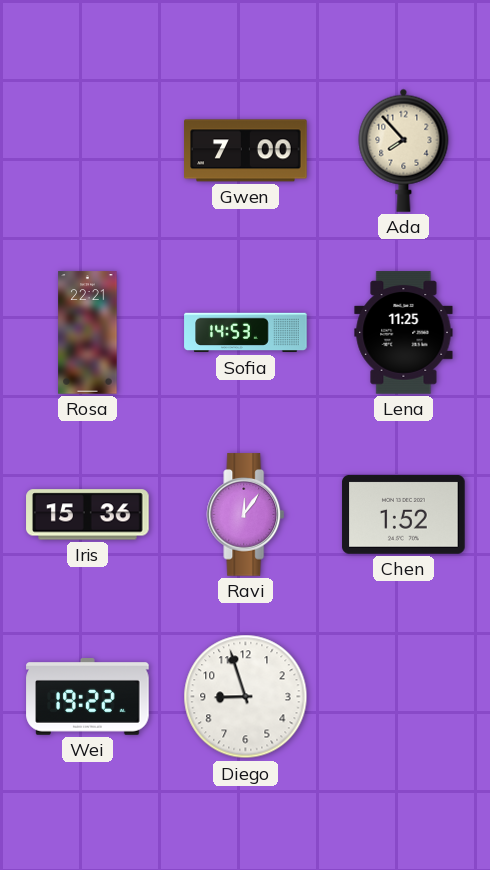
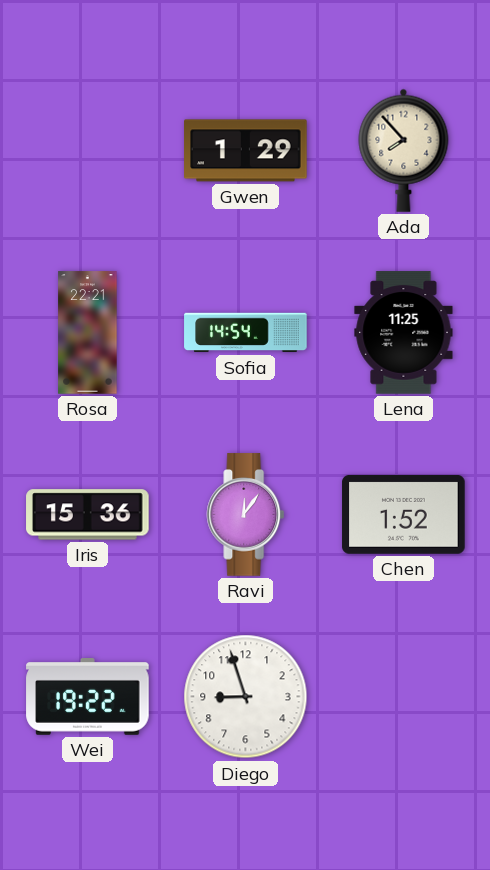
Gwen: 7:00 -> 1:29 (246, 151)
Sofia: 14:53 -> 14:54 (246, 333)
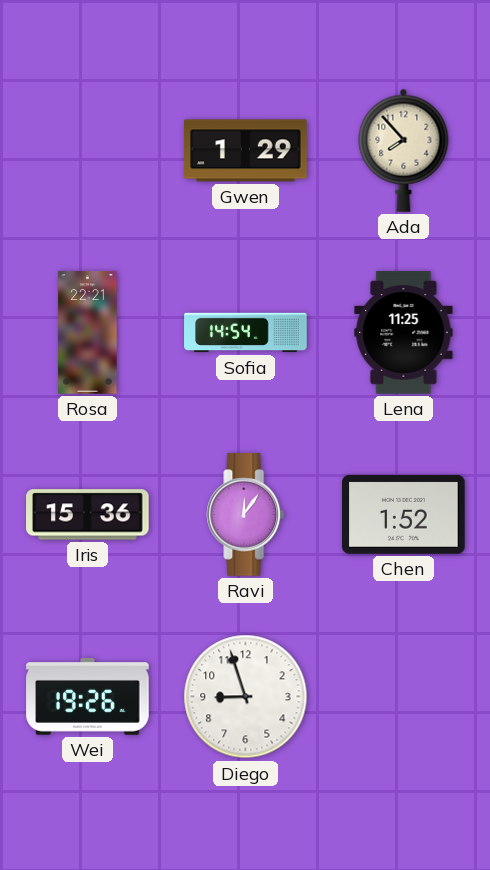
Wei: 19:22 -> 19:26 (88, 697)
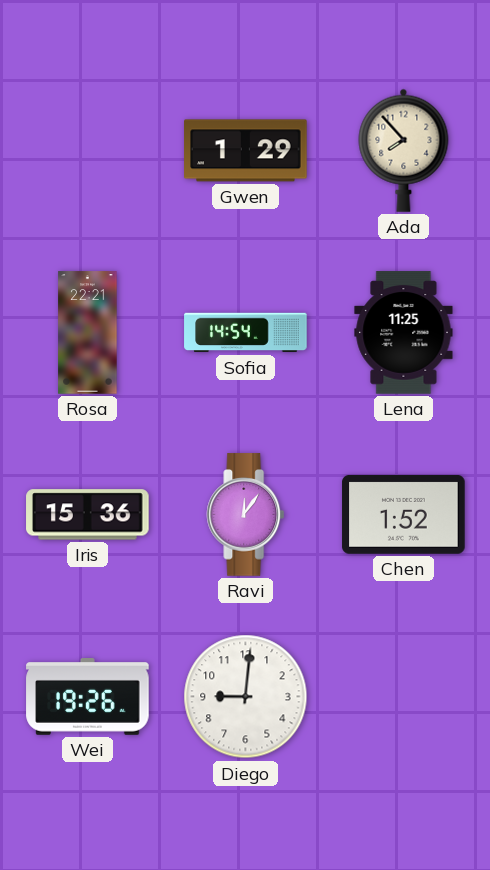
Diego: 8:57 -> 9:01 (246, 697)
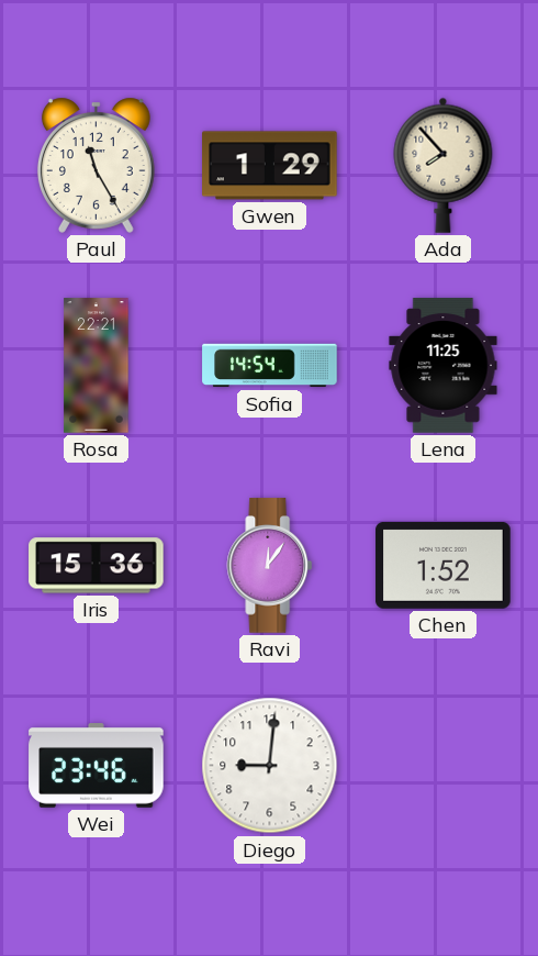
Paul: none -> 11:25 (96, 165)
Wei: 19:26 -> 23:46 (97, 766)
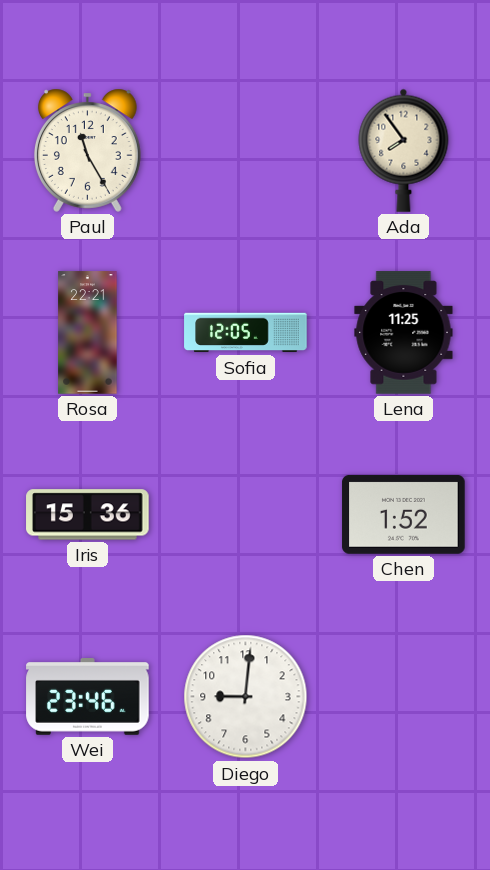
Gwen: 1:29 -> none (270, 166)
Ada: 7:53 -> 7:54 (404, 150)
Sofia: 14:54 -> 12:05 (246, 333)
Ravi: 12:06 -> none (270, 566)
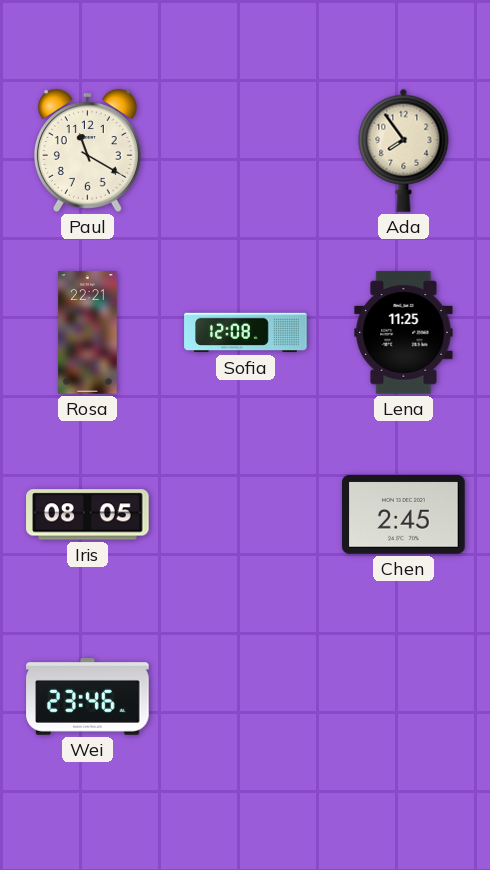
Paul: 11:25 -> 11:20 (87, 150)
Sofia: 12:05 -> 12:08 (246, 333)
Iris: 15:36 -> 08:05 (88, 515)
Chen: 1:52 -> 2:45 (404, 514)
Diego: 9:01 -> none (246, 697)
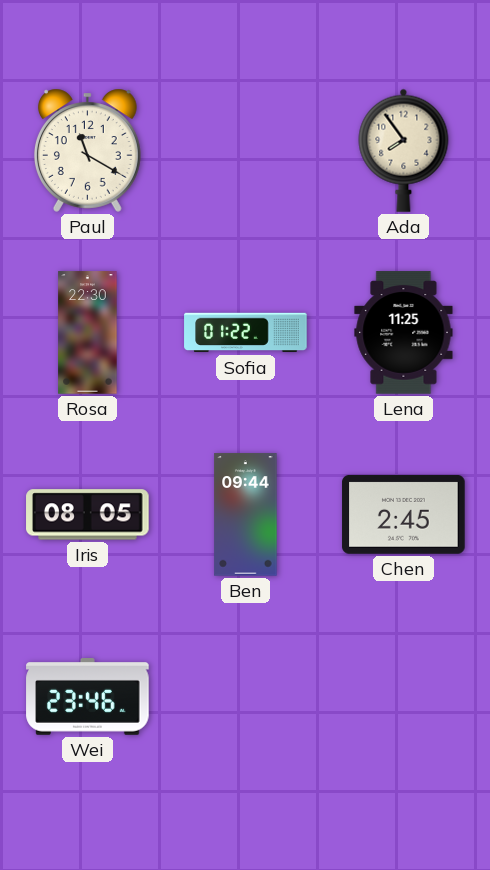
Rosa: 22:21 -> 22:30 (88, 333)
Sofia: 12:08 -> 01:22 (246, 333)
Ben: none -> 09:44 (246, 515)
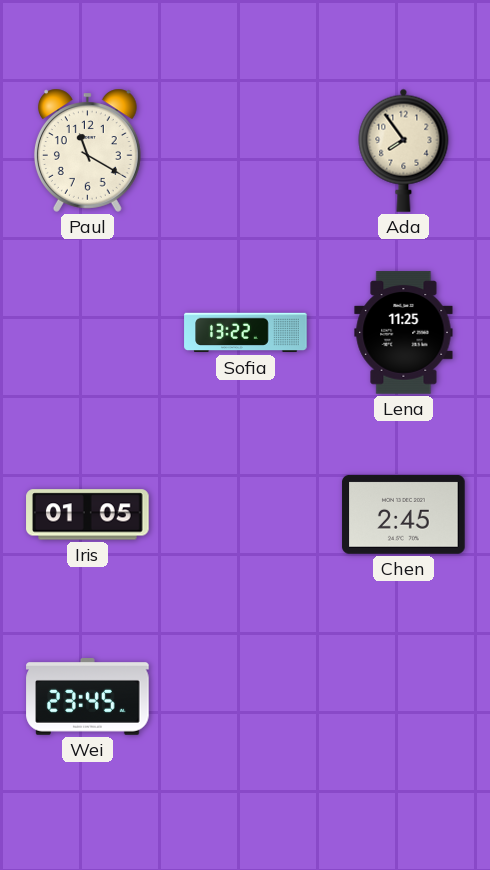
Rosa: 22:30 -> none (88, 333)
Sofia: 01:22 -> 13:22 (246, 333)
Iris: 08:05 -> 01:05 (88, 515)
Ben: 09:44 -> none (246, 515)
Wei: 23:46 -> 23:45 (88, 697)
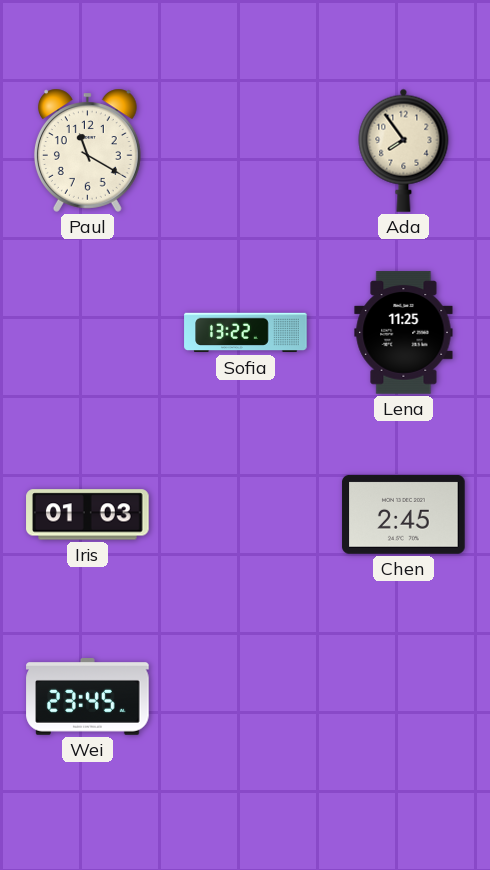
Iris: 01:05 -> 01:03 (88, 515)
